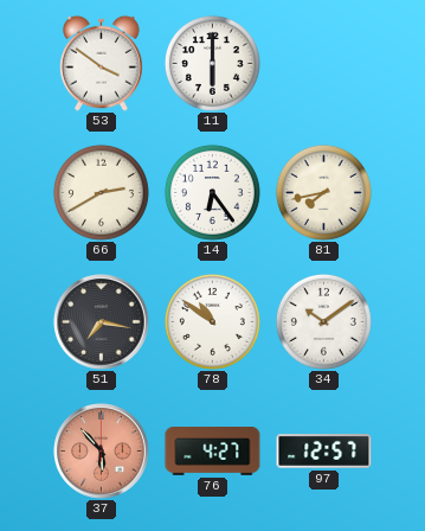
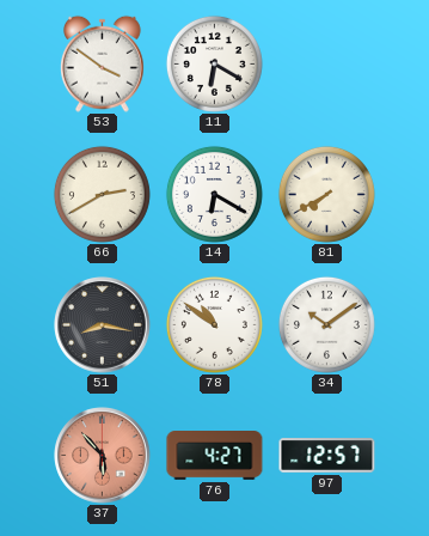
11: 6:00 -> 6:20 (214, 63)
14: 6:24 -> 6:20 (214, 194)
81: 7:43 -> 7:40 (326, 194)
51: 7:17 -> 8:17 (103, 325)
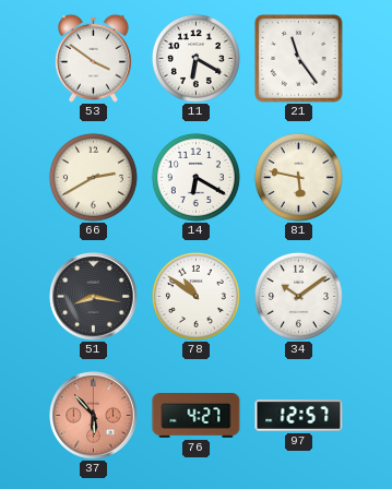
21: none -> 11:24 (299, 59)
81: 7:40 -> 5:47 (298, 177)
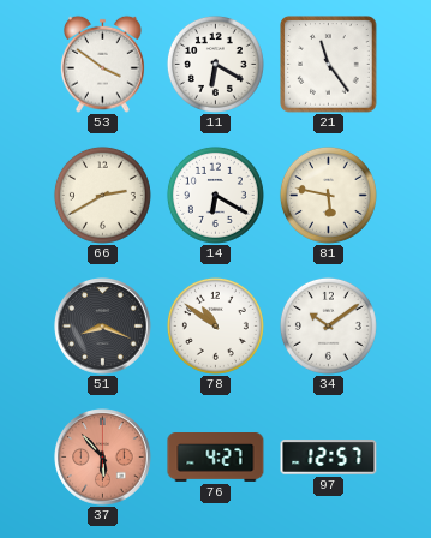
51: 8:17 -> 8:19 (103, 327)
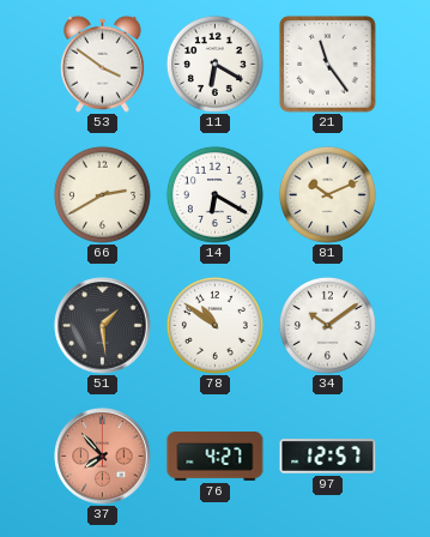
81: 5:47 -> 10:11 (327, 194)
51: 8:19 -> 1:29 (103, 326)
37: 5:53 -> 7:53 (103, 457)
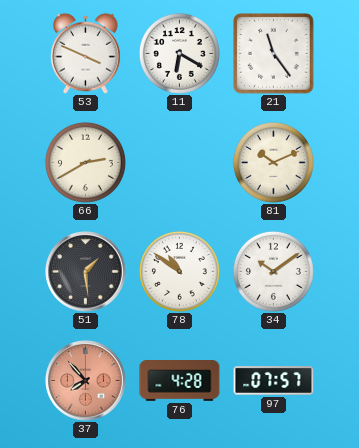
53: 3:51 -> 3:49 (86, 53)
14: 6:20 -> none (214, 194)
76: 4:27 -> 4:28 (180, 381)
97: 12:57 -> 07:57 (274, 381)
